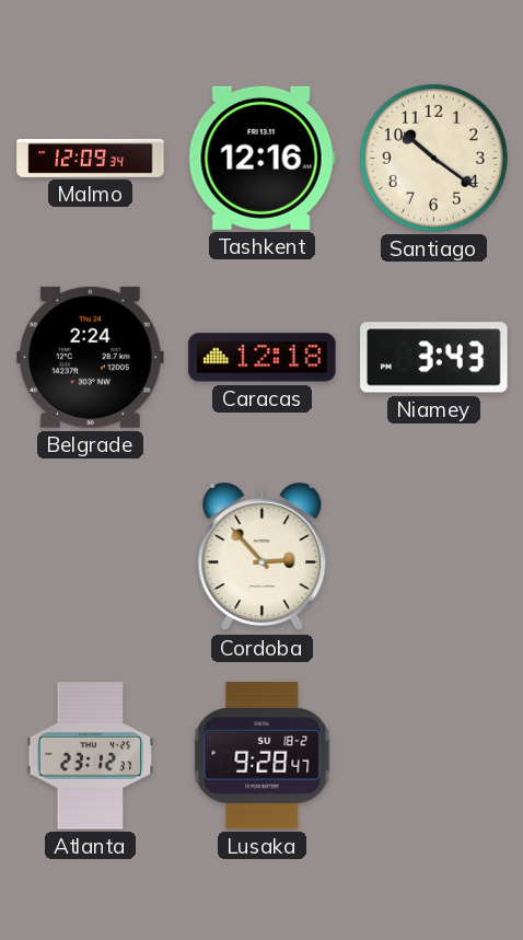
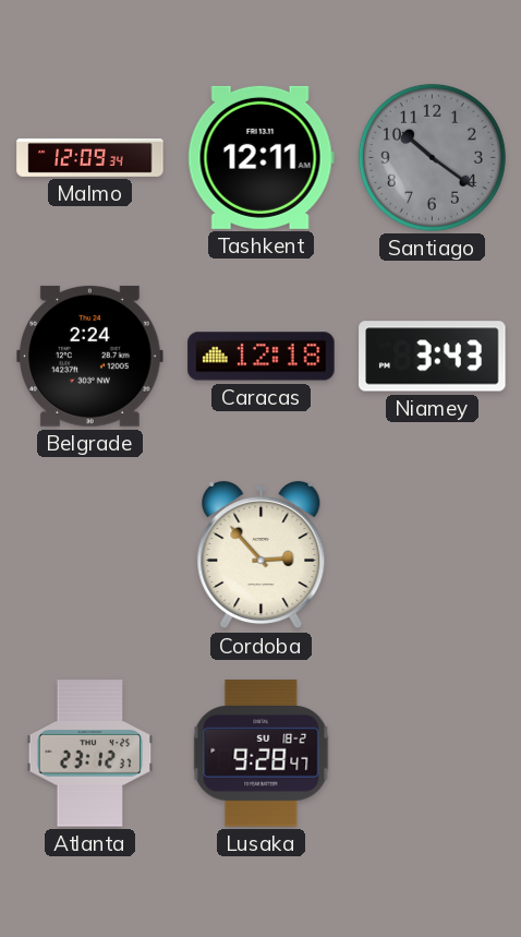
Tashkent: 12:16 -> 12:11 (260, 157)
Santiago dial: cream -> grey (432, 157)
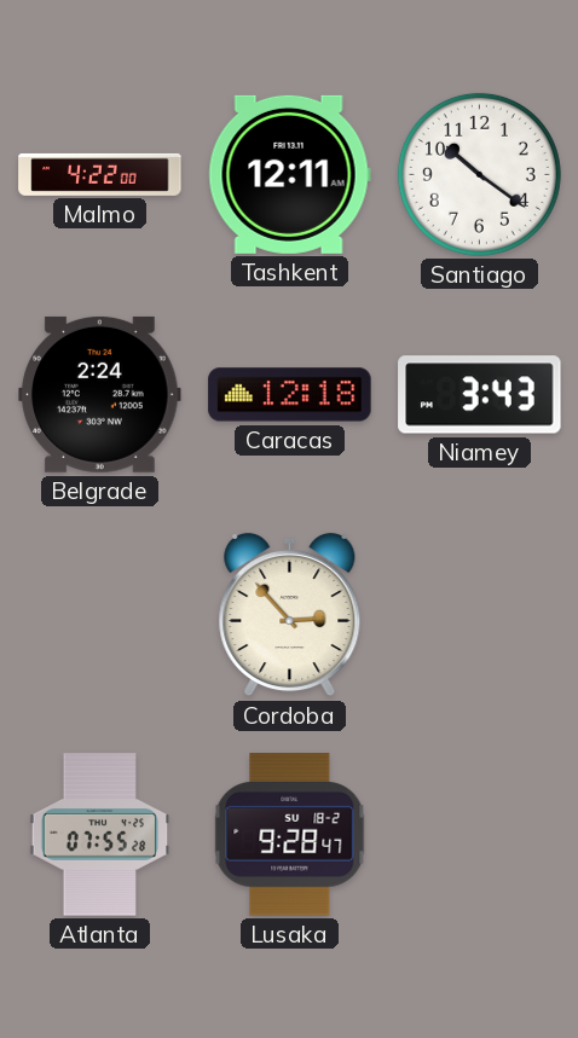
Malmo: 12:09 -> 4:22 (100, 174)
Santiago dial: grey -> white (479, 174)
Atlanta: 23:12 -> 07:55 (100, 835)
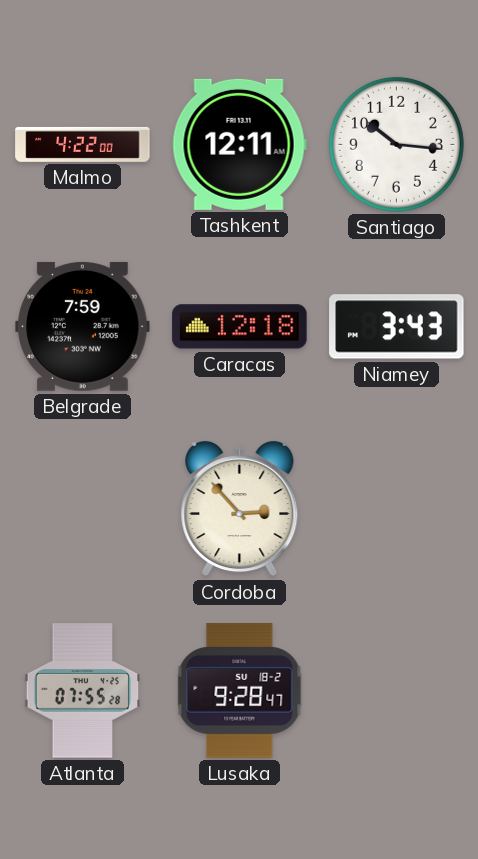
Santiago: 10:21 -> 10:16 (396, 144)
Belgrade: 2:24 -> 7:59 (83, 326)
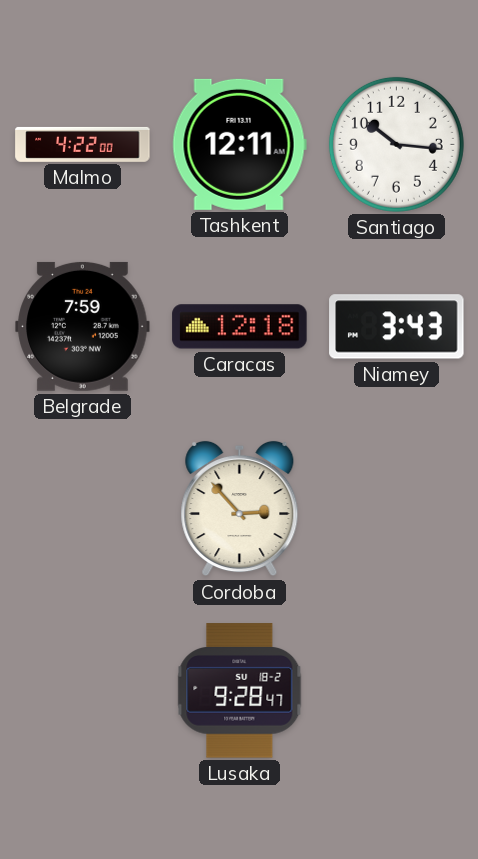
Atlanta: 07:55 -> none (83, 691)
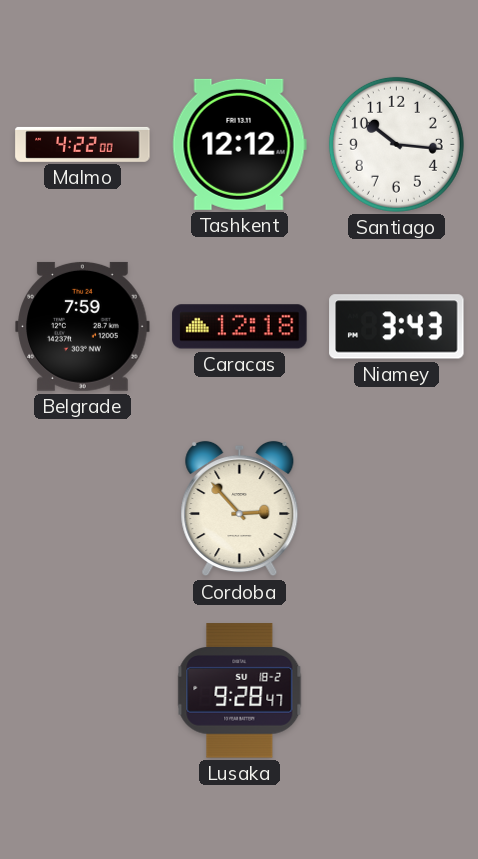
Tashkent: 12:11 -> 12:12 (239, 144)
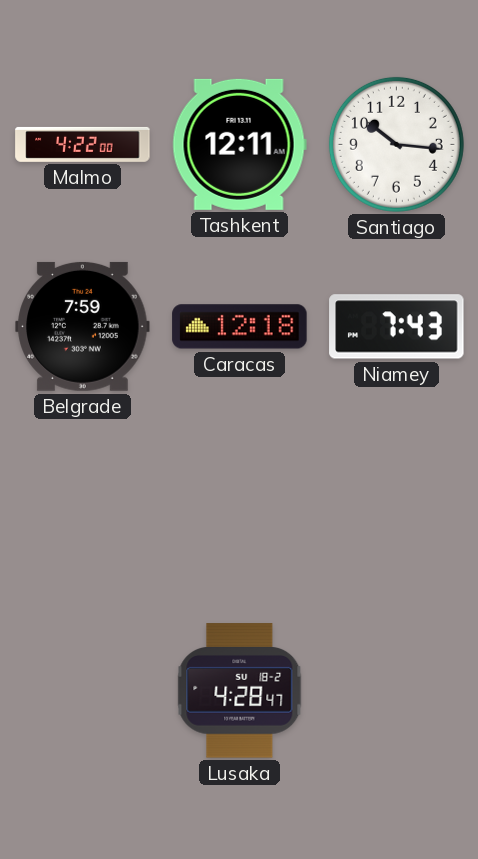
Tashkent: 12:12 -> 12:11 (239, 144)
Niamey: 3:43 -> 7:43 (397, 327)
Cordoba: 2:53 -> none (240, 509)
Lusaka: 9:28 -> 4:28 (240, 691)
